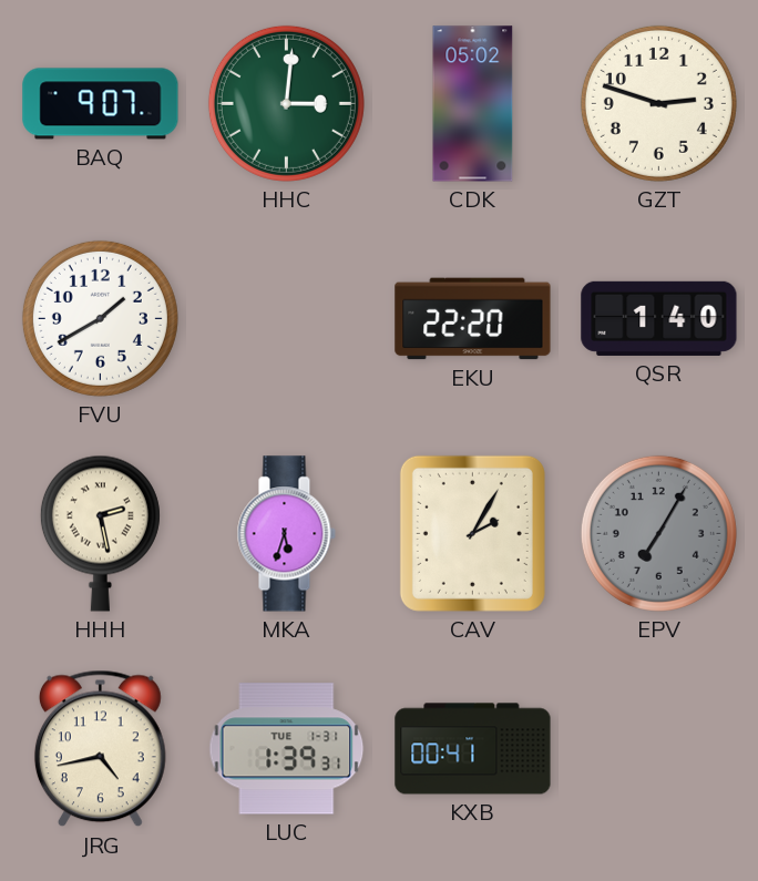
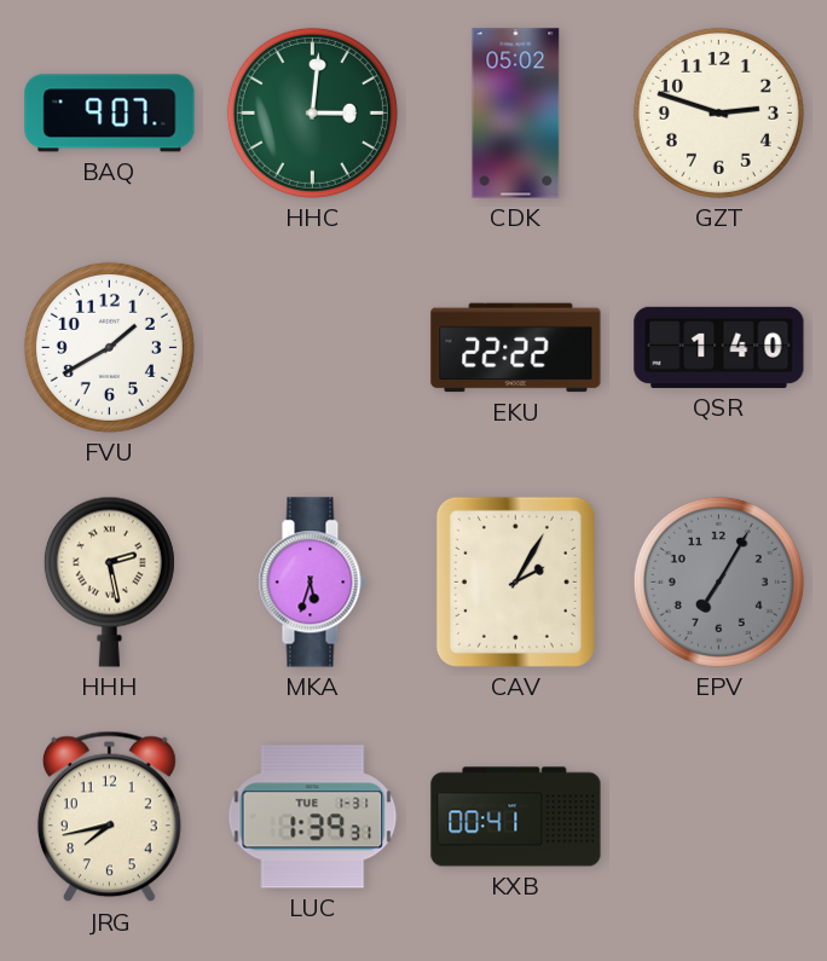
EKU: 22:20 -> 22:22 (516, 348)
JRG: 4:43 -> 7:43 (109, 817)
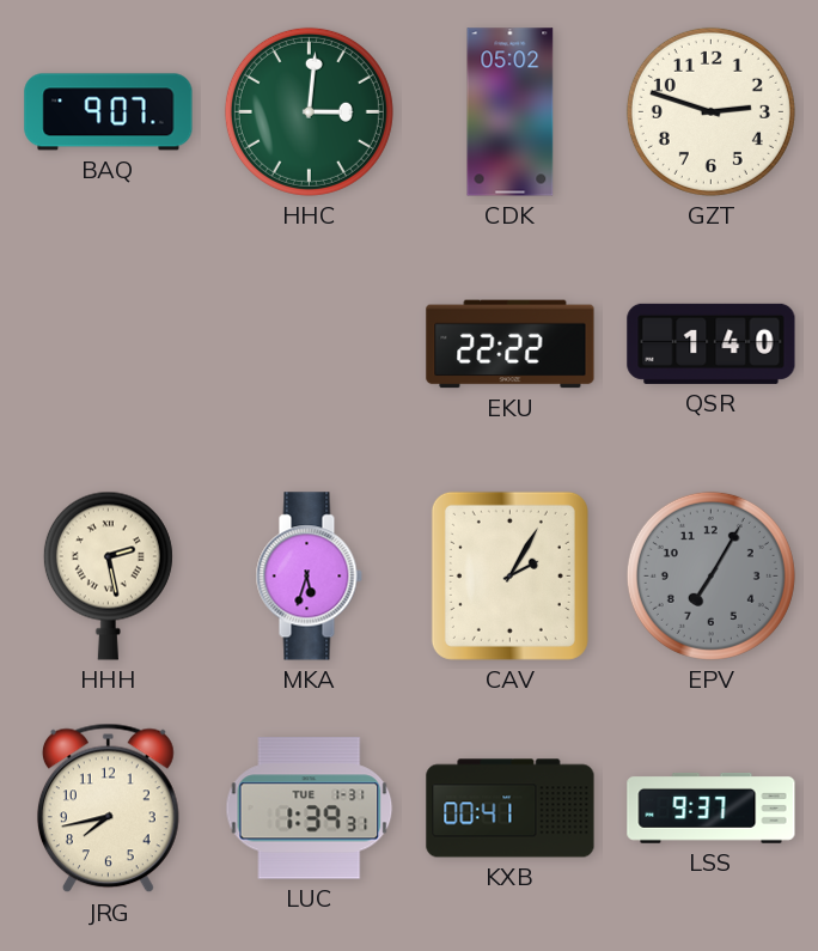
FVU: 1:40 -> none (109, 347)
LSS: none -> 9:37 (712, 807)
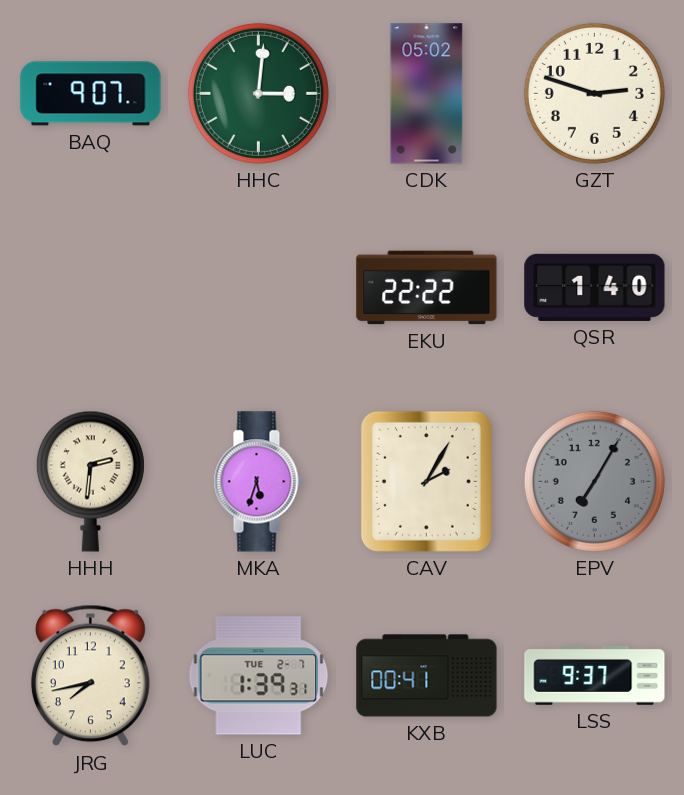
HHH: 2:28 -> 2:31 (90, 481)
LUC date: TUE 1-31 -> TUE 2-7 (259, 676)
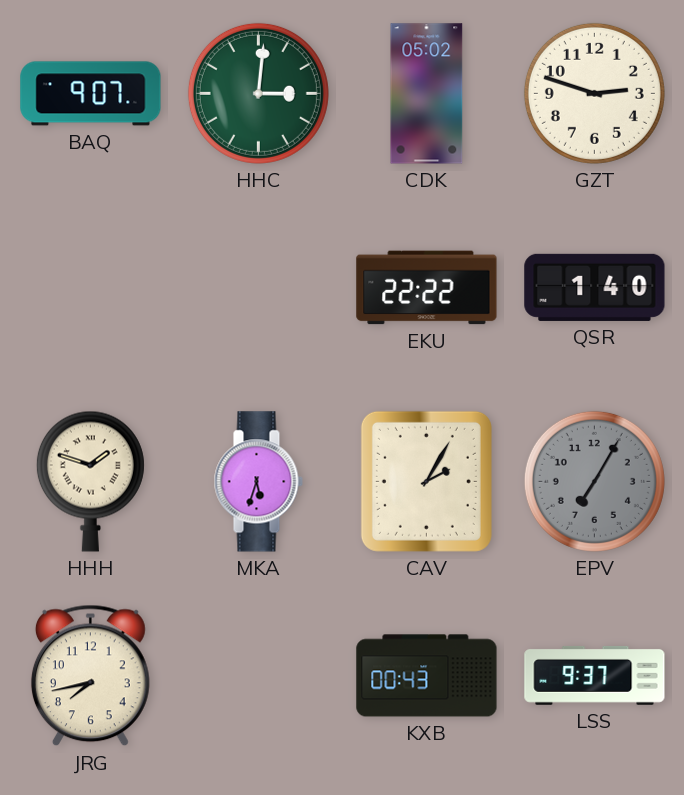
HHH: 2:31 -> 1:48 (90, 481)
LUC: 1:39 -> none (259, 676)
KXB: 00:41 -> 00:43 (427, 676)
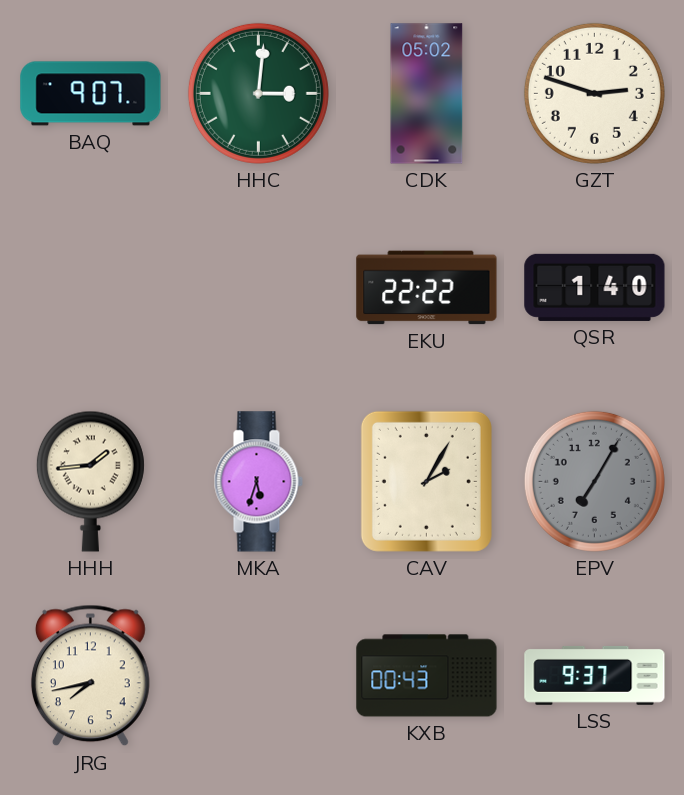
HHH: 1:48 -> 1:44 (90, 481)
